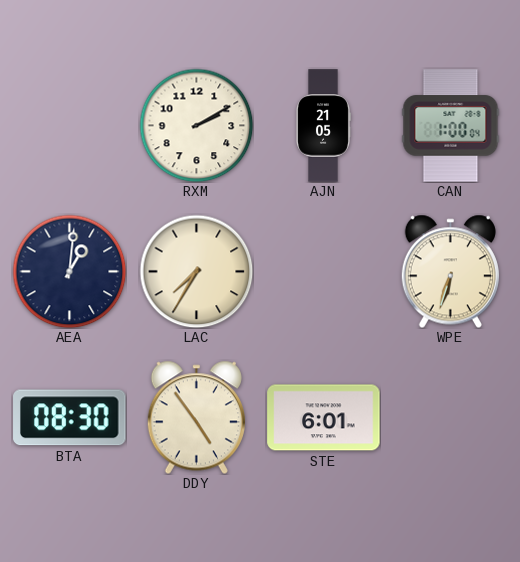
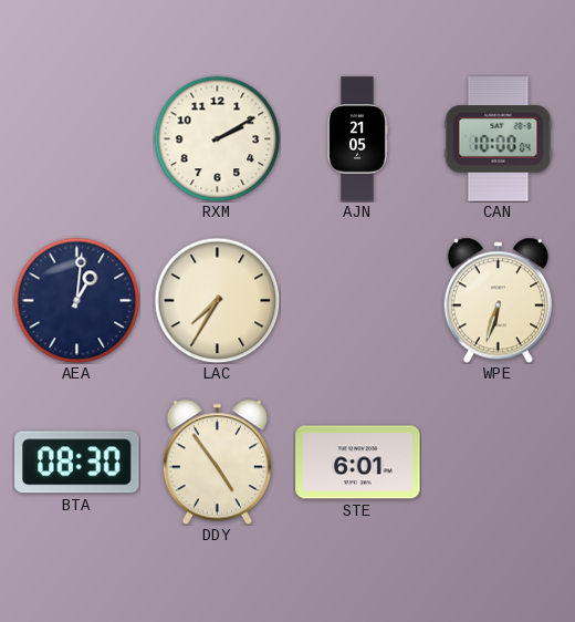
CAN: 1:00 -> 10:00 (499, 139)
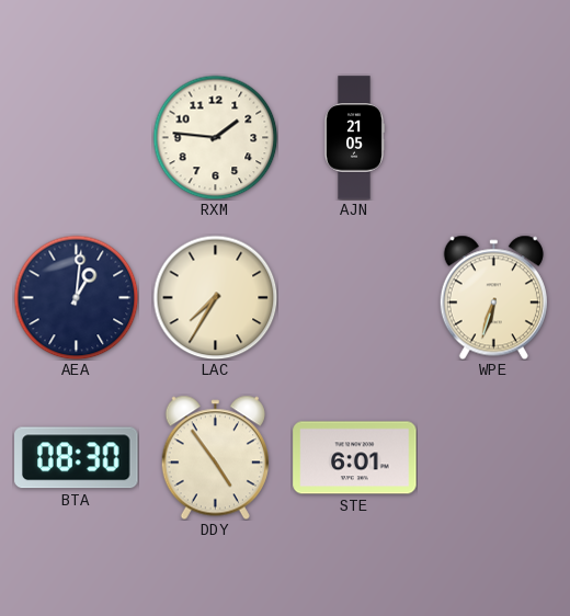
RXM: 2:10 -> 1:46 (215, 137)
CAN: 10:00 -> none (499, 139)
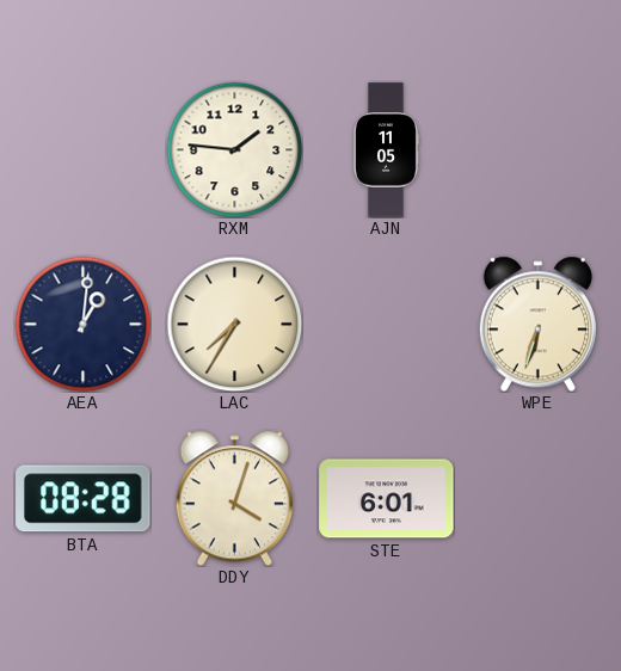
AJN: 21:05 -> 11:05 (386, 150)
BTA: 08:30 -> 08:28 (84, 499)
DDY: 4:54 -> 4:03 (234, 498)
